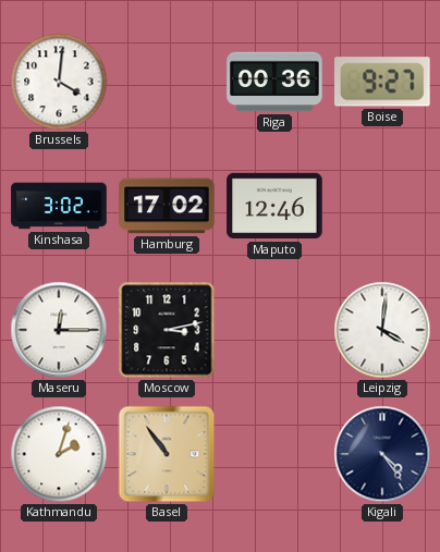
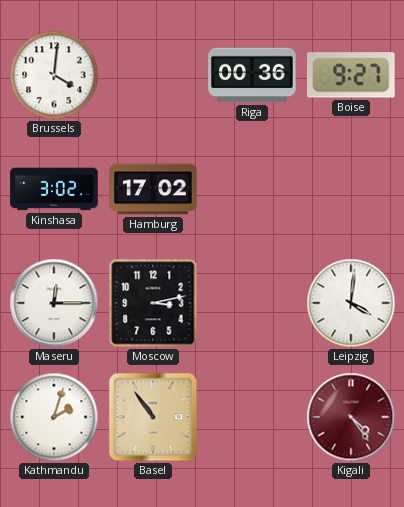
Maputo: 12:46 -> none (274, 206)
Kigali dial: navy -> burgundy (351, 417)
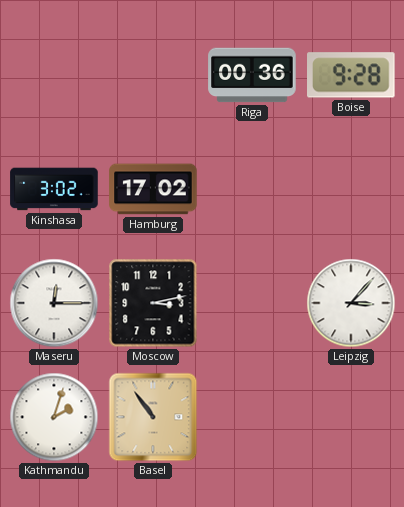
Brussels: 4:01 -> none (54, 75)
Boise: 9:27 -> 9:28 (352, 75)
Leipzig: 4:01 -> 3:07 (351, 303)
Kigali: 4:24 -> none (351, 417)
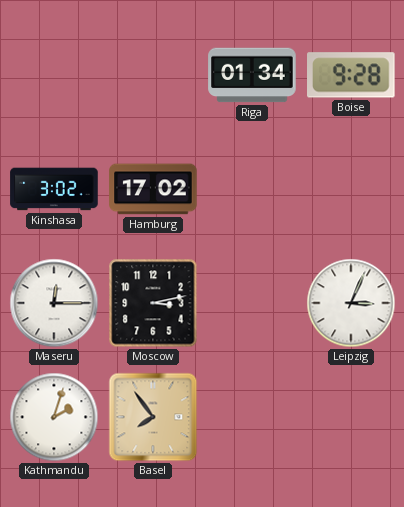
Riga: 00:36 -> 01:34 (252, 75)
Leipzig: 3:07 -> 3:04 (351, 303)
Basel: 10:54 -> 7:54 (153, 417)
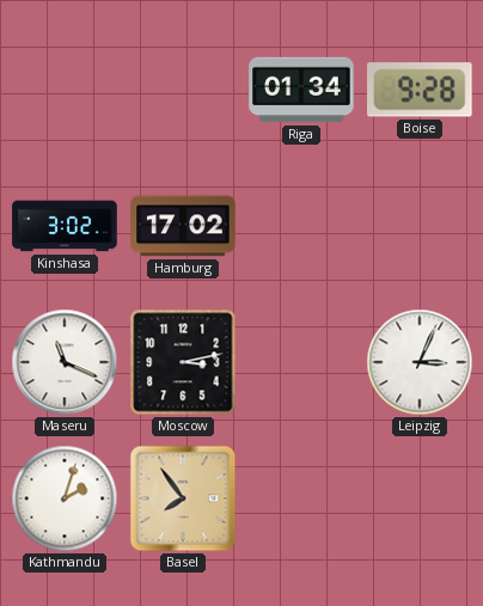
Maseru: 12:15 -> 11:19 (65, 362)
